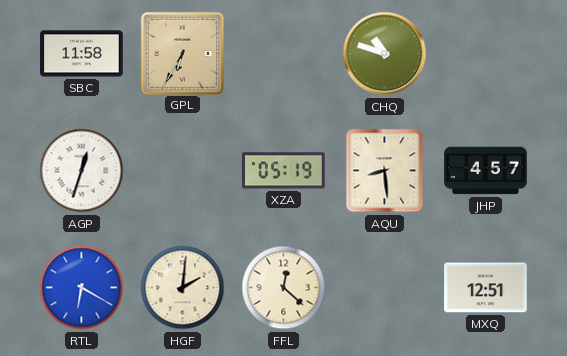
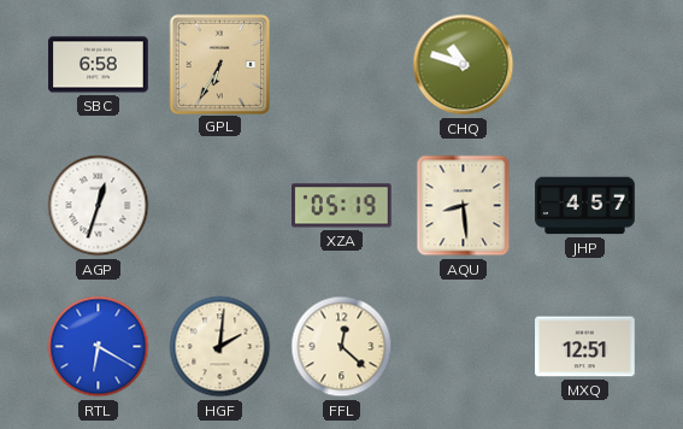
SBC: 11:58 -> 6:58 (99, 65)
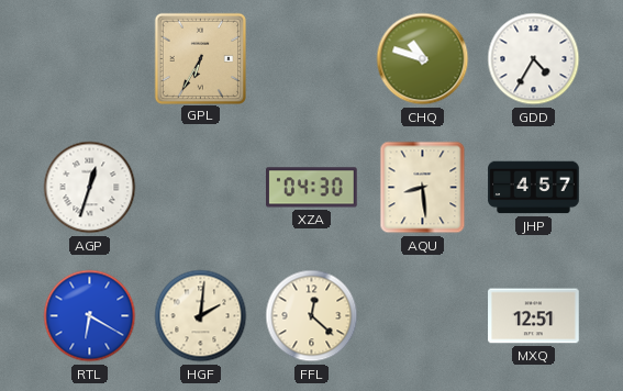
SBC: 6:58 -> none (99, 65)
GDD: none -> 4:35 (534, 59)
XZA: 05:19 -> 04:30 (312, 188)
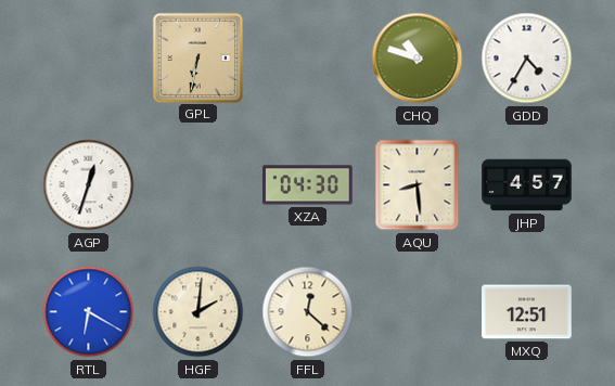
GPL: 6:35 -> 6:32 (197, 57)
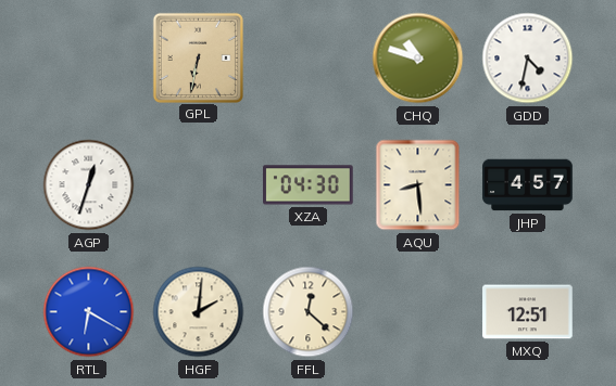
GDD: 4:35 -> 4:32 (528, 59)
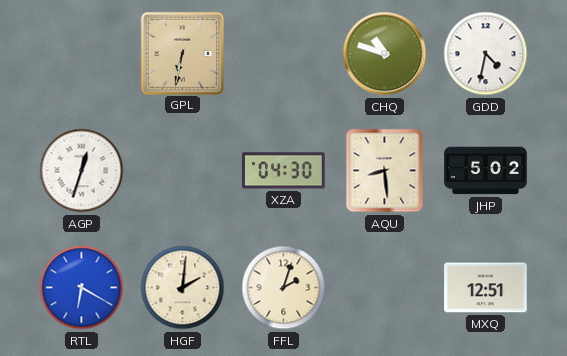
JHP: 4:57 -> 5:02 (486, 171)
FFL: 12:22 -> 2:03 (284, 288)
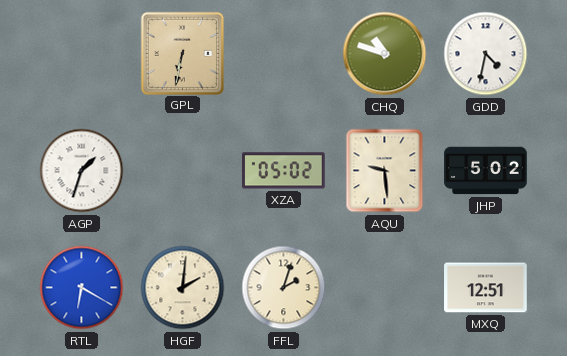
AGP: 12:33 -> 1:33 (82, 171)
XZA: 04:30 -> 05:02 (284, 171)
AQU: 8:29 -> 9:29 (385, 171)
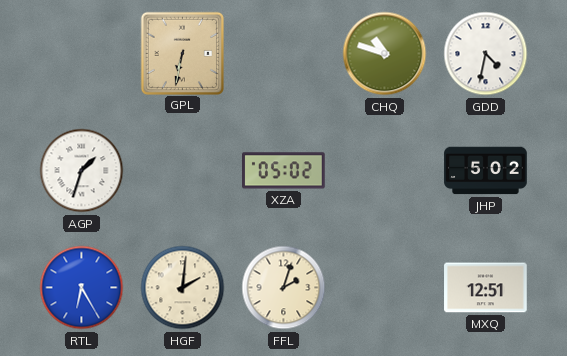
AQU: 9:29 -> none (385, 171)
RTL: 6:20 -> 6:25 (82, 288)
